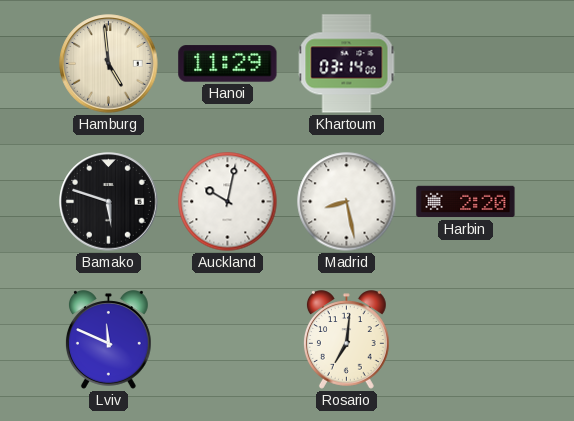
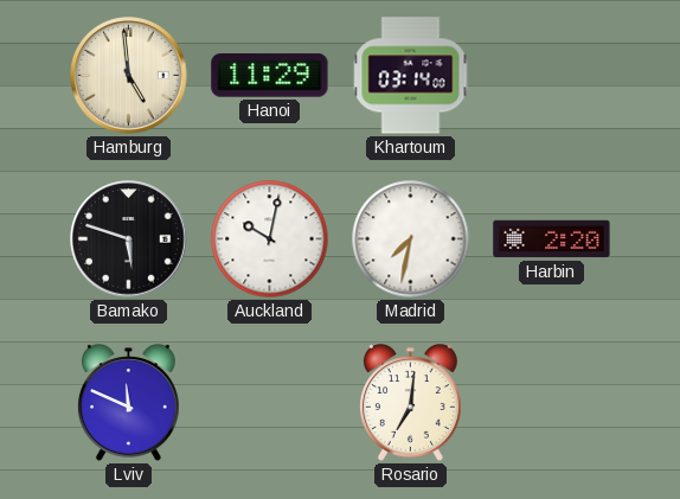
Madrid: 8:28 -> 7:32 (411, 239)
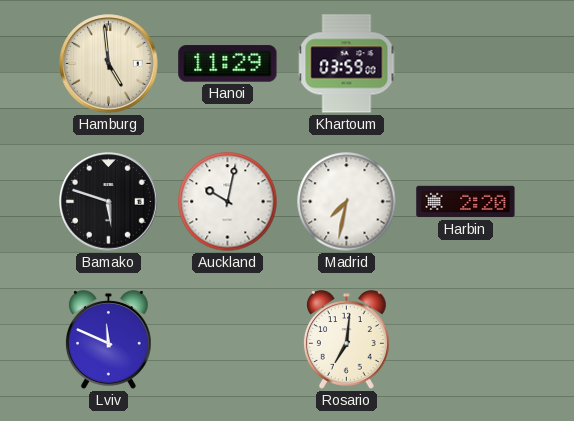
Khartoum: 03:14 -> 03:59 (347, 64)
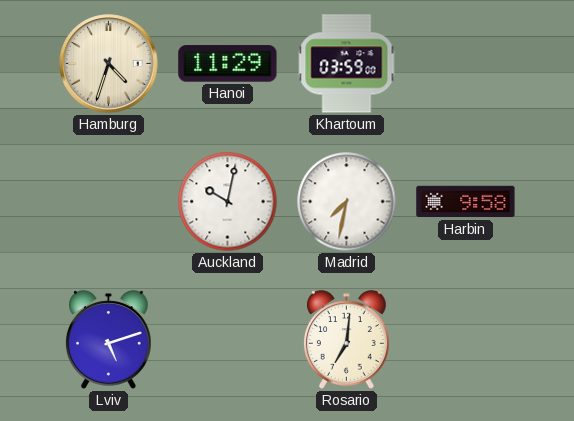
Hamburg: 4:59 -> 4:33 (109, 64)
Bamako: 5:48 -> none (109, 202)
Harbin: 2:20 -> 9:58 (466, 202)
Lviv: 11:49 -> 5:12 (108, 340)
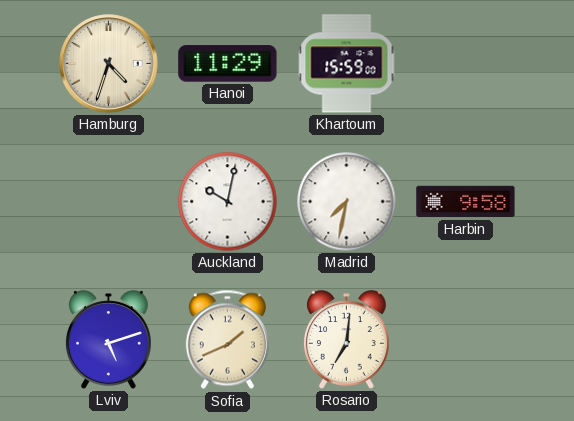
Khartoum: 03:59 -> 15:59 (347, 64)
Sofia: none -> 1:41 (227, 340)
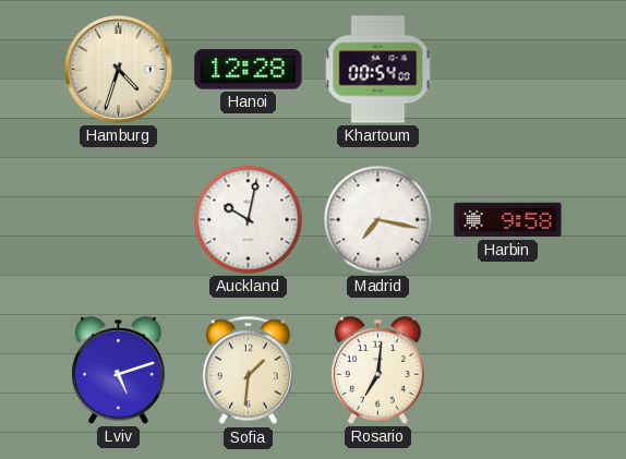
Hanoi: 11:29 -> 12:28 (249, 70)
Khartoum: 15:59 -> 00:54 (378, 70)
Madrid: 7:32 -> 7:17 (378, 220)
Sofia: 1:41 -> 1:31 (248, 371)
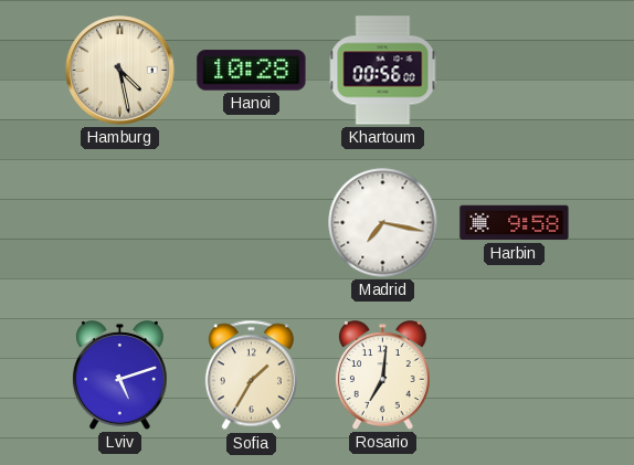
Hamburg: 4:33 -> 4:28 (120, 71)
Hanoi: 12:28 -> 10:28 (252, 71)
Khartoum: 00:54 -> 00:56 (383, 71)
Auckland: 10:02 -> none (249, 220)
Sofia: 1:31 -> 1:35 (251, 376)
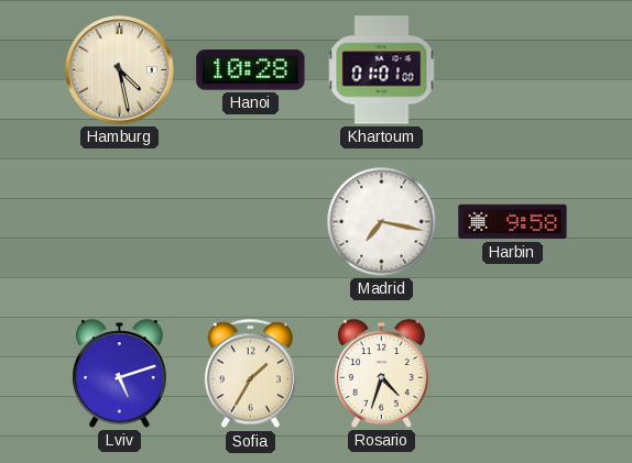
Khartoum: 00:56 -> 01:01 (382, 70)
Rosario: 7:01 -> 4:33 (381, 374)
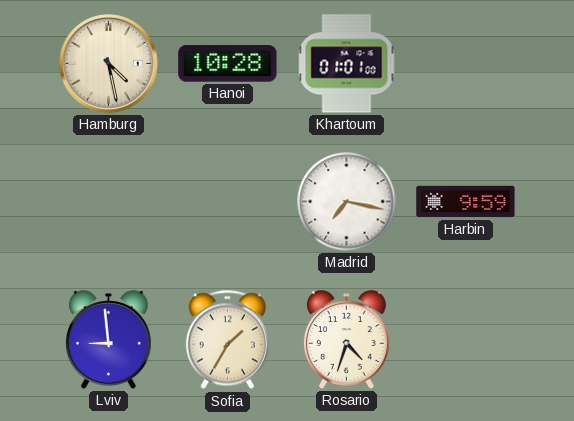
Harbin: 9:58 -> 9:59 (466, 202)
Lviv: 5:12 -> 8:59 (108, 340)
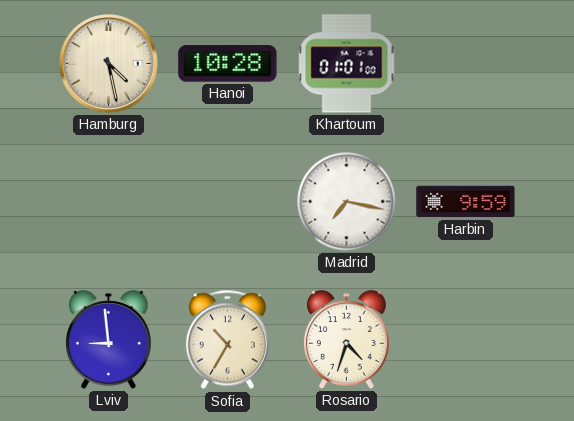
Sofia: 1:35 -> 10:35 (227, 340)
